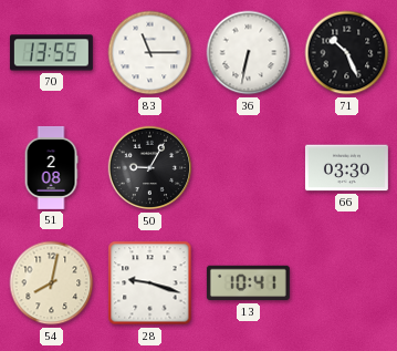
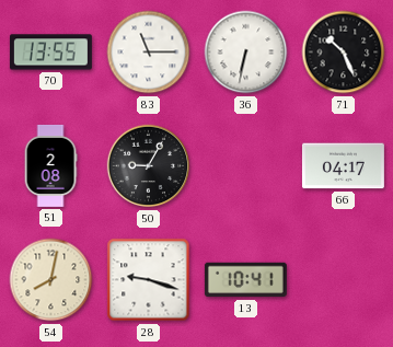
66: 03:30 -> 04:17 (343, 166)
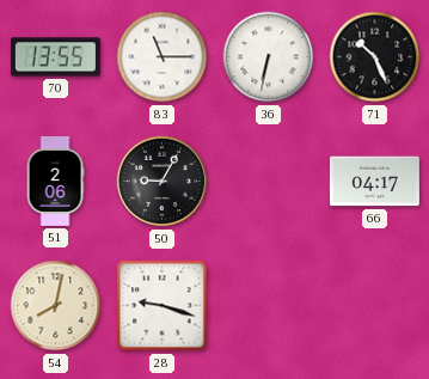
51: 2:08 -> 2:06 (55, 181)
13: 10:41 -> none (245, 280)
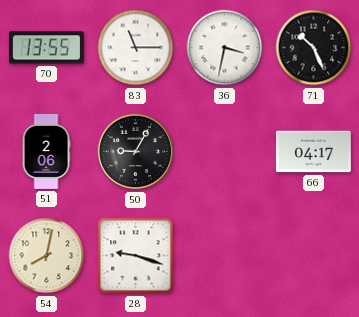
36: 6:32 -> 3:32 (225, 48)
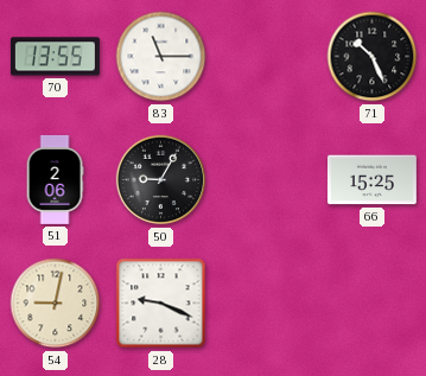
36: 3:32 -> none (225, 48)
66: 04:17 -> 15:25 (371, 180)
54: 8:02 -> 9:02 (56, 304)
28: 9:18 -> 9:19 (161, 304)
